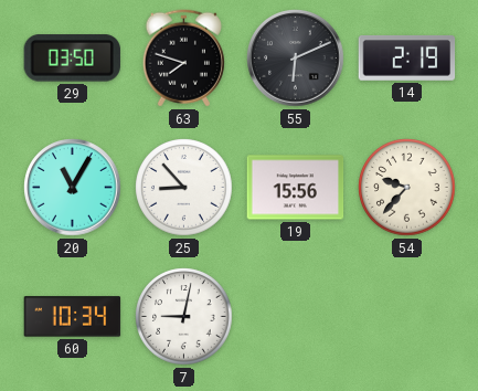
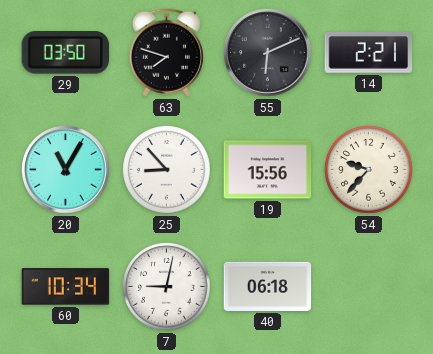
14: 2:19 -> 2:21 (369, 53)
40: none -> 06:18 (268, 286)
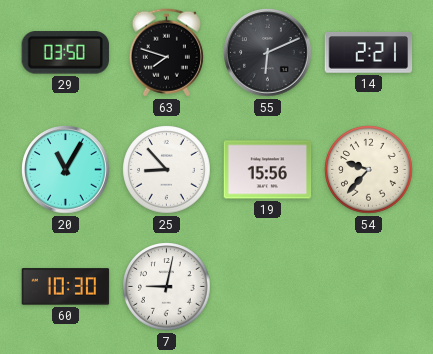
60: 10:34 -> 10:30 (66, 287)
40: 06:18 -> none (268, 286)
